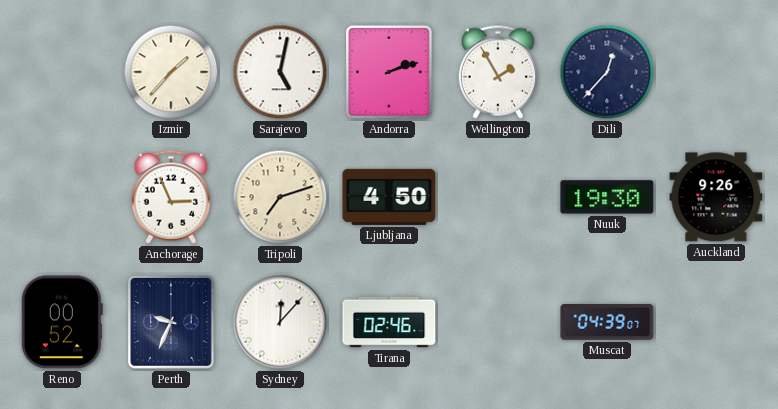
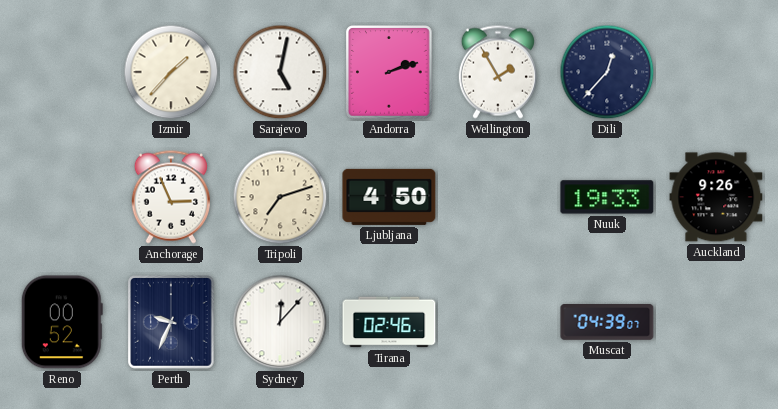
Nuuk: 19:30 -> 19:33 (607, 197)
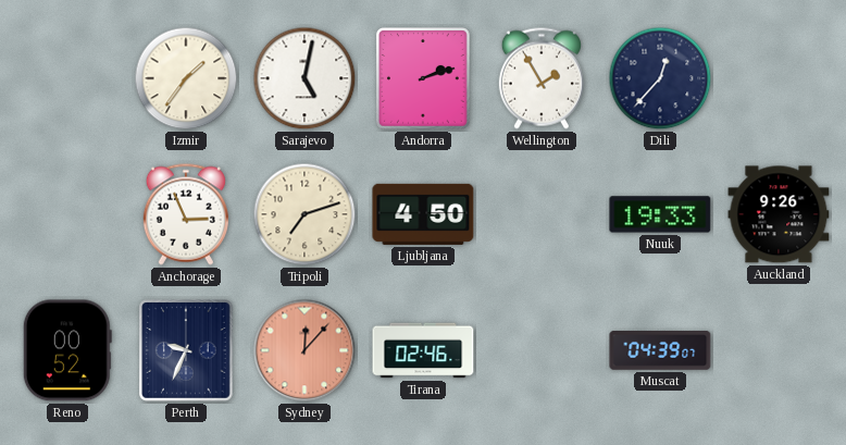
Izmir: 1:37 -> 1:36 (186, 78)
Sydney dial: white -> salmon (304, 350)
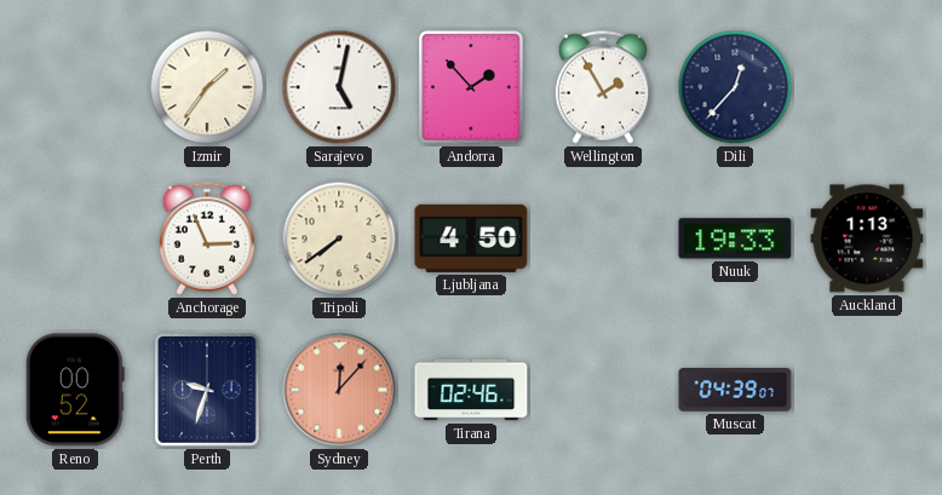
Andorra: 2:12 -> 1:53 (471, 87)
Tripoli: 7:12 -> 7:39 (339, 238)
Auckland: 9:26 -> 1:13 (867, 238)
Perth: 9:34 -> 9:33 (207, 390)
